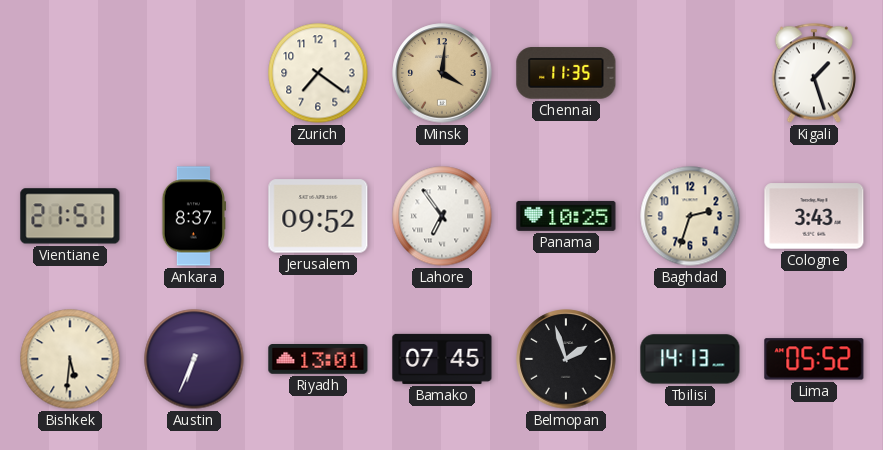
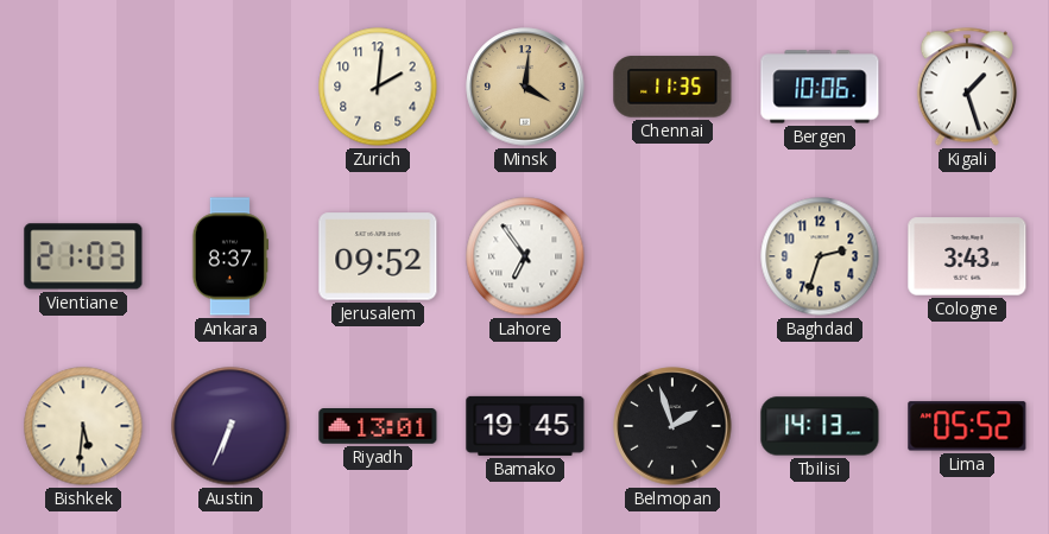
Zurich: 7:21 -> 2:01 (378, 87)
Bergen: none -> 10:06 (820, 87)
Vientiane: 21:51 -> 21:03 (83, 256)
Panama: 10:25 -> none (566, 216)
Bamako: 07:45 -> 19:45 (525, 426)
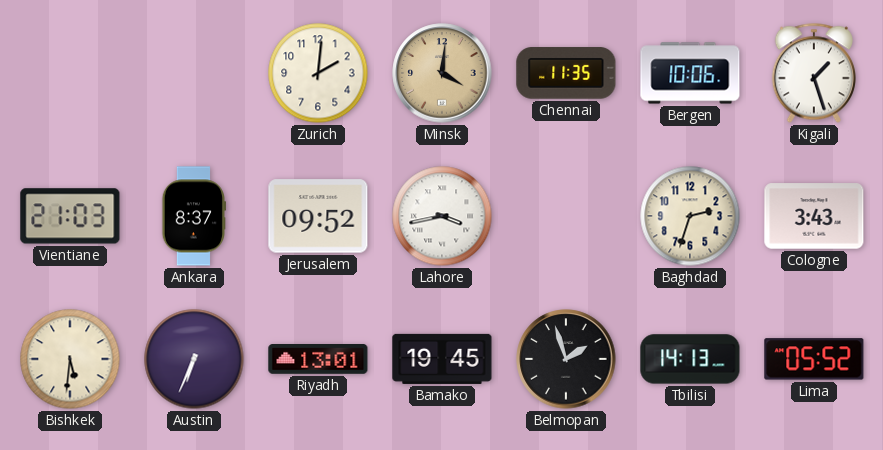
Lahore: 6:54 -> 3:43 (442, 216)
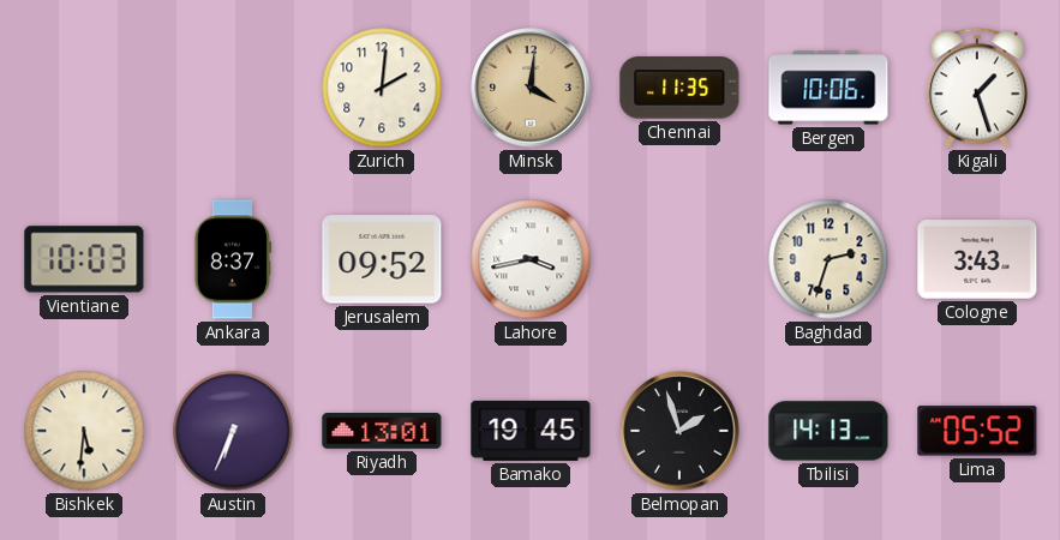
Vientiane: 21:03 -> 10:03 (84, 259)
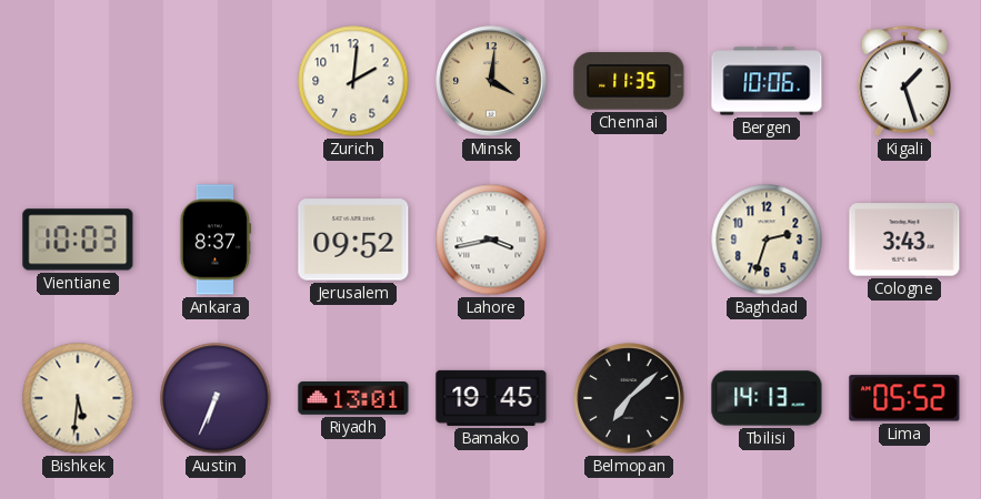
Belmopan: 1:57 -> 7:08 (629, 398)
